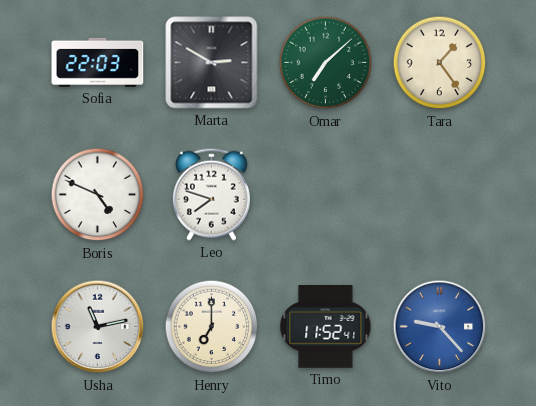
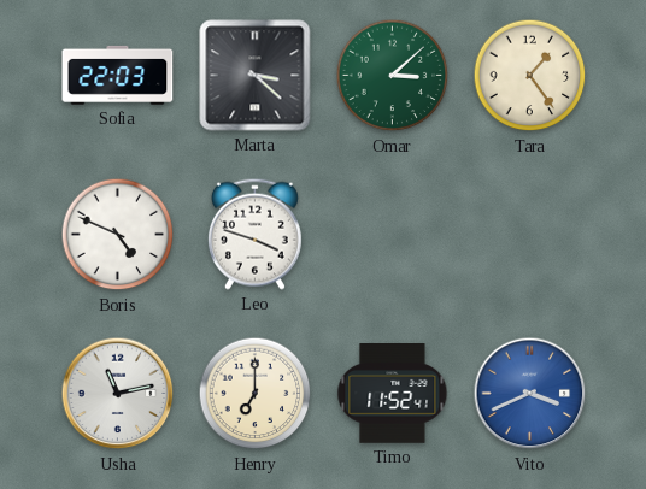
Marta: 2:50 -> 3:22 (256, 76)
Omar: 7:08 -> 3:08 (393, 76)
Leo: 7:48 -> 3:48 (254, 234)
Vito: 9:23 -> 3:41 (530, 394)
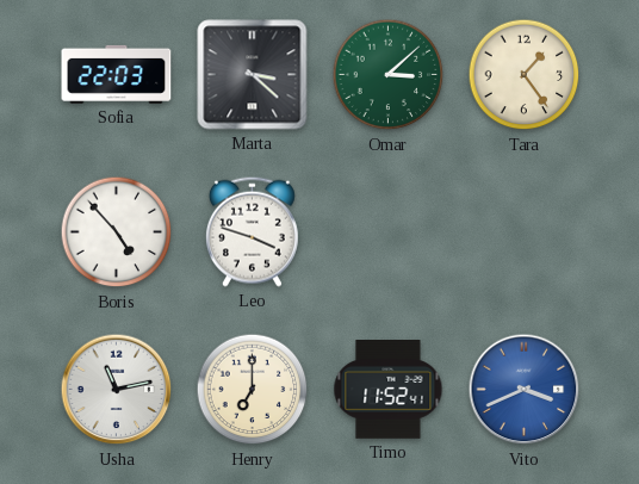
Boris: 4:49 -> 4:53 (117, 232)
